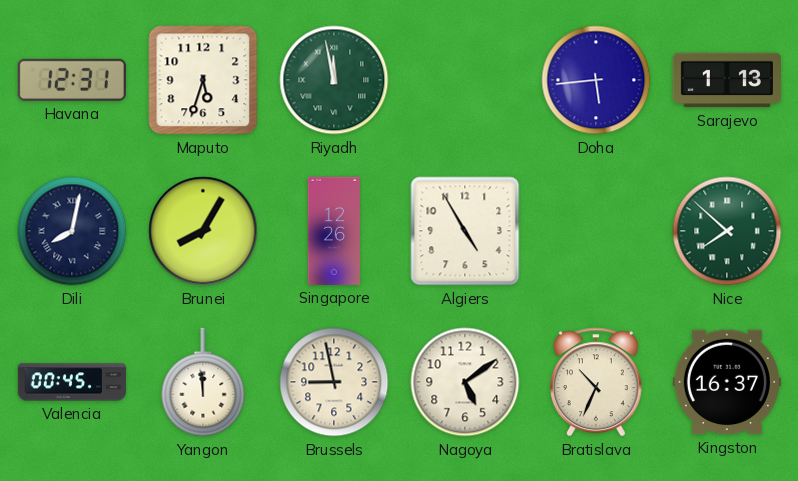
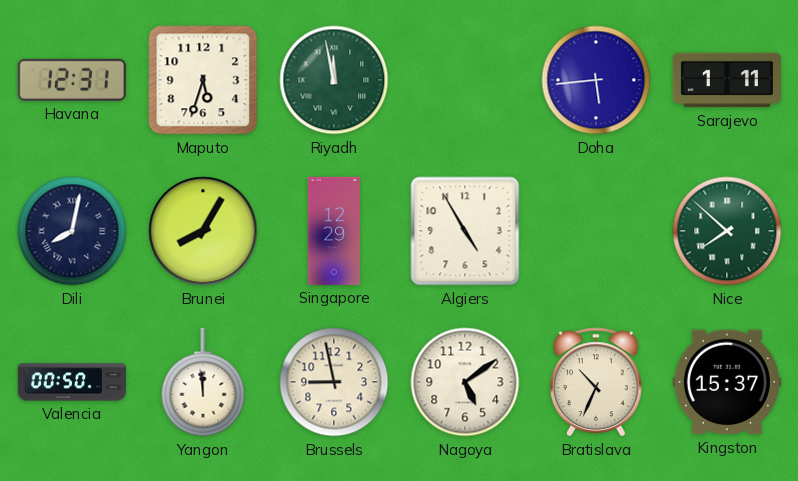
Sarajevo: 1:13 -> 1:11 (727, 80)
Singapore: 12:26 -> 12:29 (334, 231)
Valencia: 00:45 -> 00:50 (72, 382)
Kingston: 16:37 -> 15:37 (727, 382)
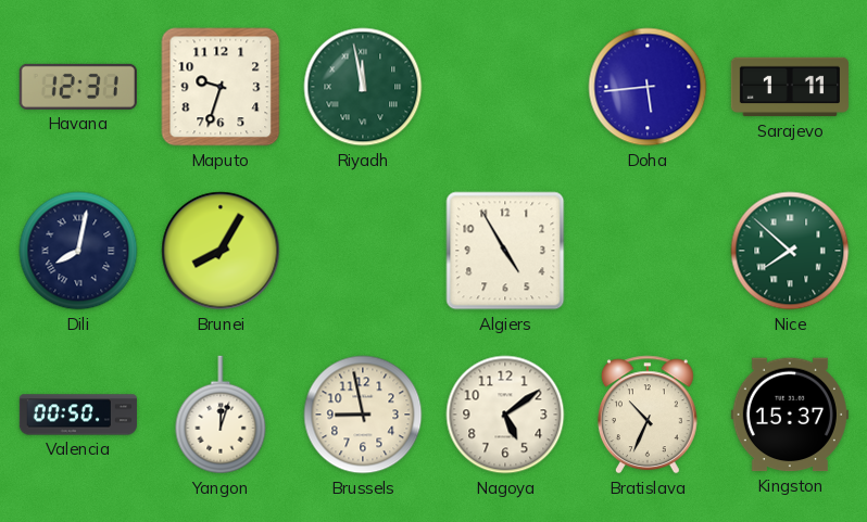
Maputo: 5:33 -> 9:33 (221, 87)
Singapore: 12:29 -> none (334, 231)
Yangon: 11:59 -> 12:03 (221, 415)
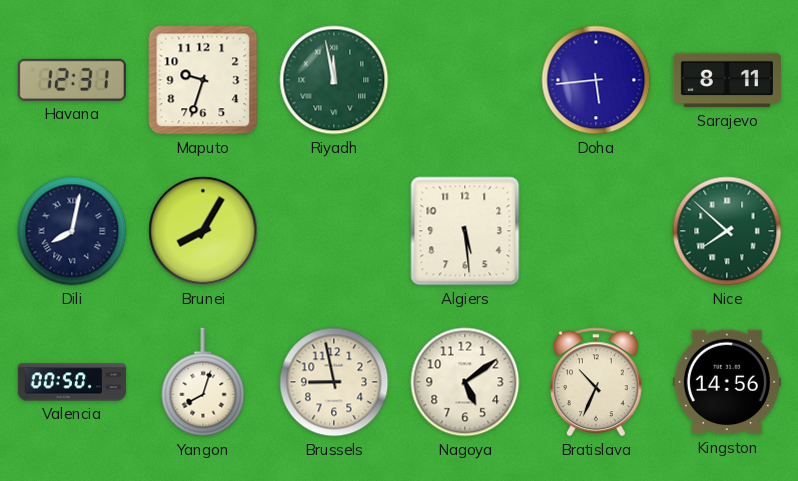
Sarajevo: 1:11 -> 8:11 (727, 80)
Algiers: 4:55 -> 5:29 (465, 231)
Yangon: 12:03 -> 8:03 (203, 382)
Kingston: 15:37 -> 14:56 (727, 382)
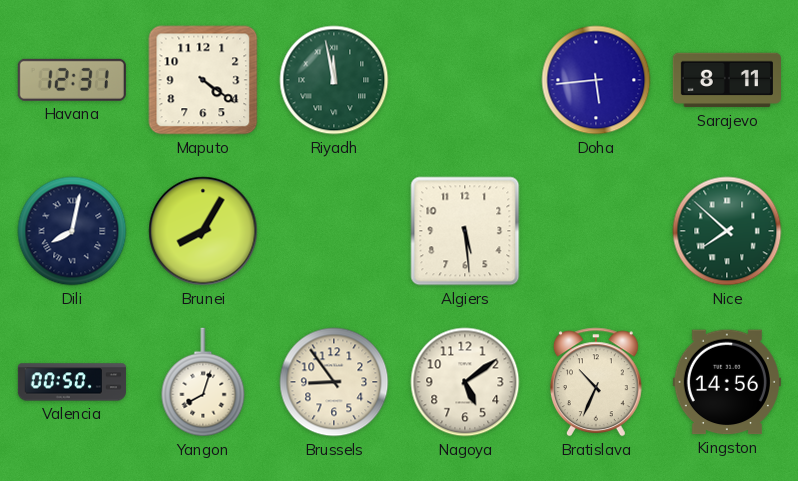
Maputo: 9:33 -> 4:21 (203, 80)
Brussels: 8:58 -> 8:54 (334, 382)
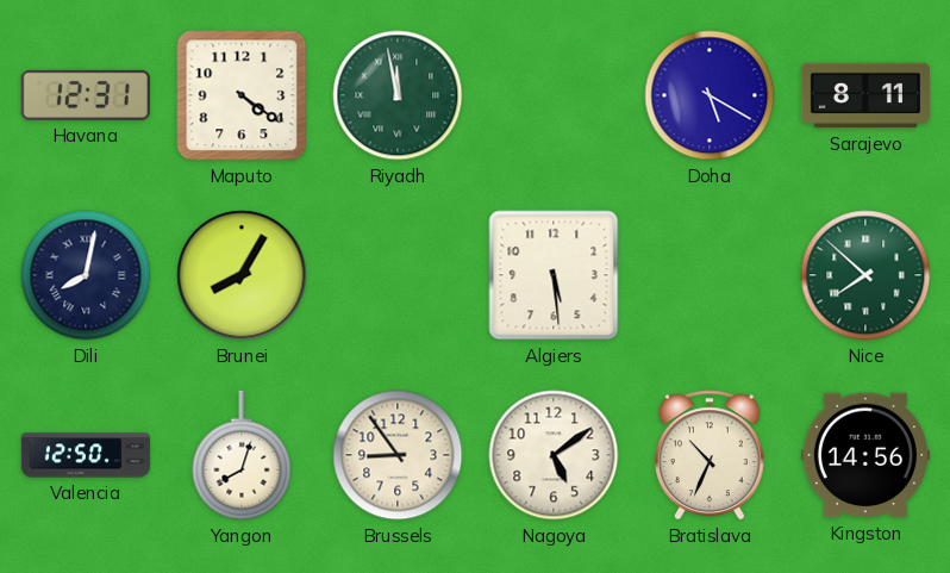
Doha: 5:44 -> 5:20 (710, 95)
Valencia: 00:50 -> 12:50 (86, 455)
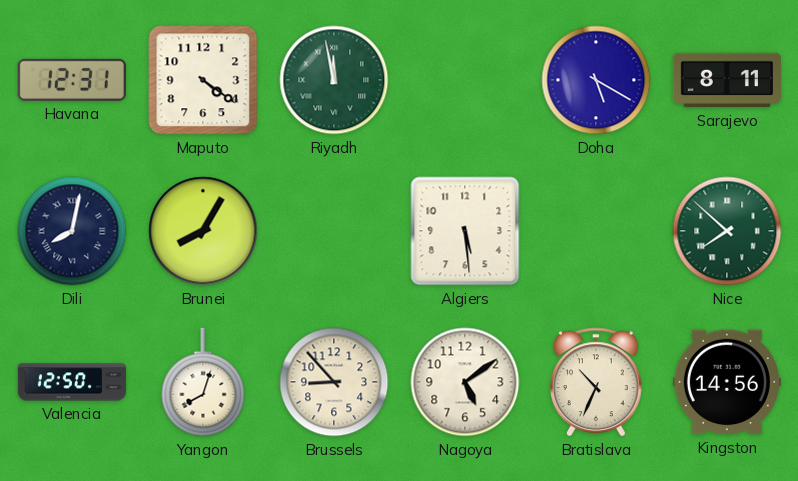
Brussels: 8:54 -> 8:53 (334, 382)
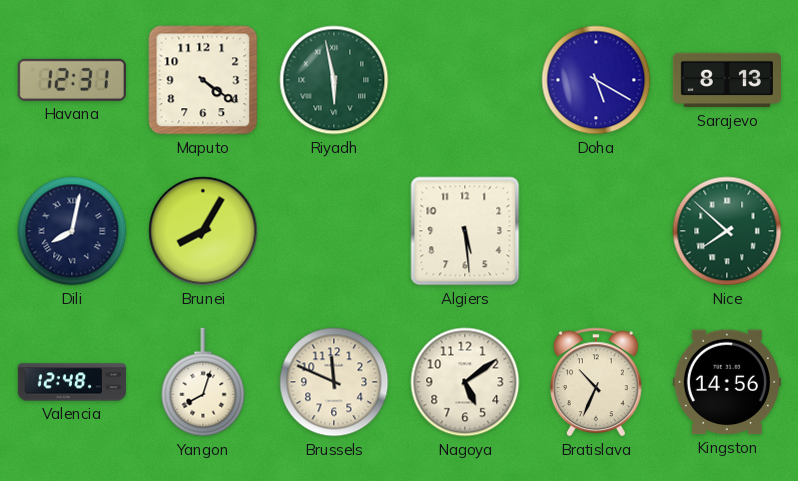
Riyadh: 11:58 -> 5:58 (334, 80)
Sarajevo: 8:11 -> 8:13 (727, 80)
Valencia: 12:50 -> 12:48 (72, 382)
Brussels: 8:53 -> 11:49 (334, 382)
